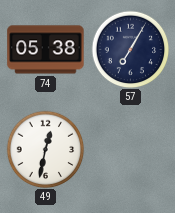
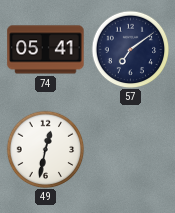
74: 05:38 -> 05:41 (46, 50)
57: 7:05 -> 7:09 (130, 49)
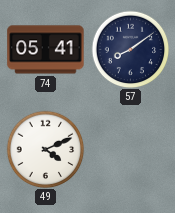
57: 7:09 -> 8:09 (130, 49)
49: 12:32 -> 4:11 (45, 149)
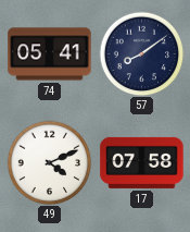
17: none -> 07:58 (142, 162)
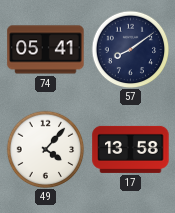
49: 4:11 -> 4:07 (45, 149)
17: 07:58 -> 13:58 (131, 149)
